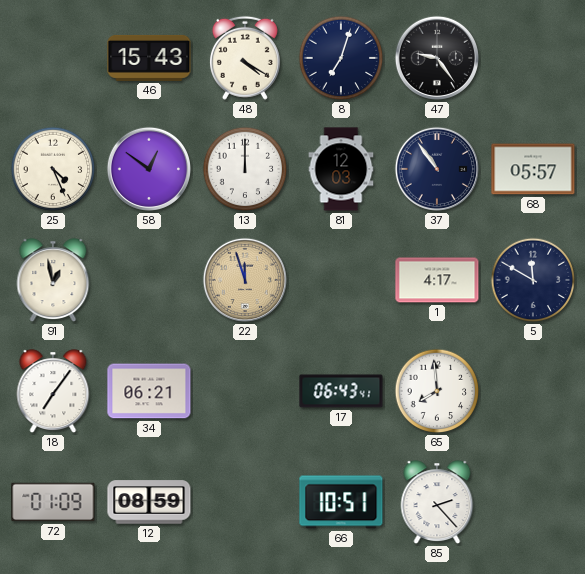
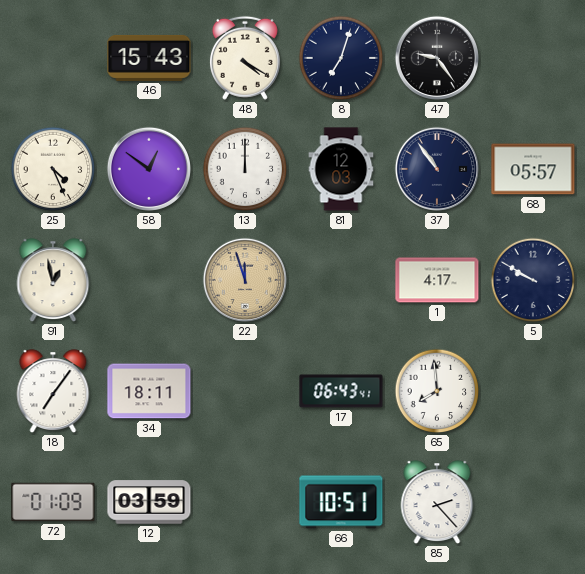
5: 11:50 -> 9:50 (533, 280)
34: 06:21 -> 18:11 (149, 391)
12: 08:59 -> 03:59 (149, 502)
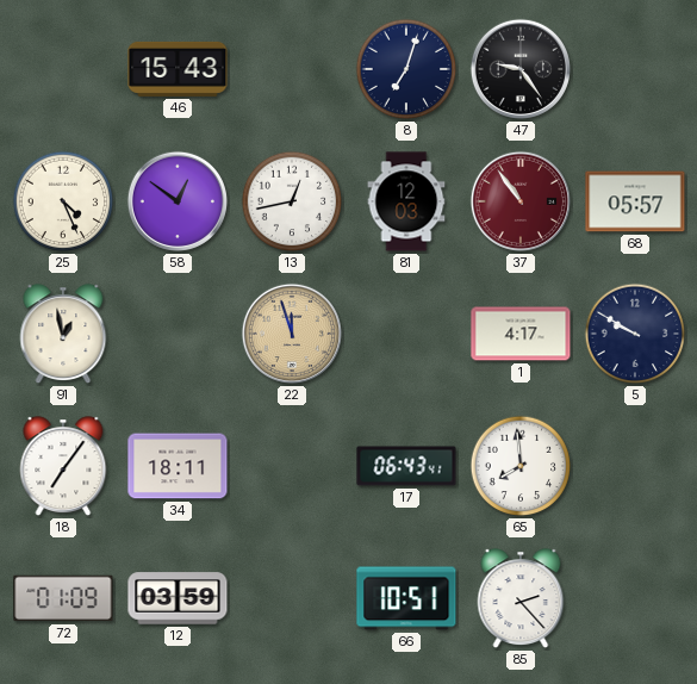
48: 4:20 -> none (245, 58)
13: 12:00 -> 12:43 (292, 201)
37 dial: navy -> burgundy (521, 201)
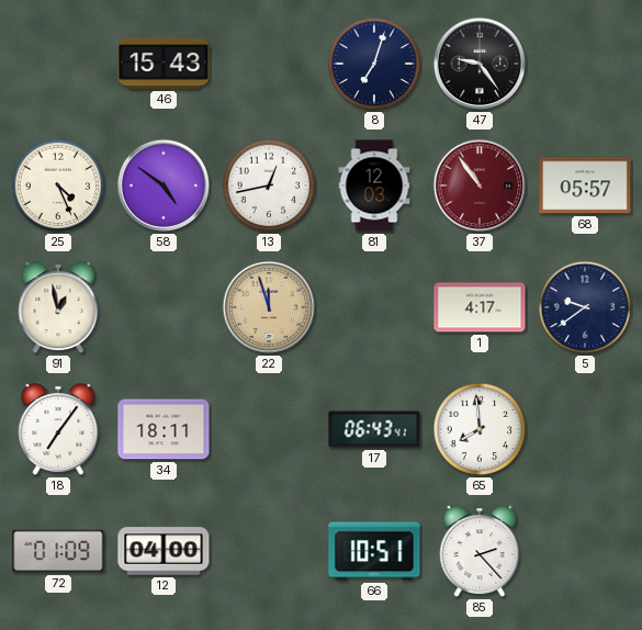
58: 12:51 -> 4:51 (164, 185)
5: 9:50 -> 9:39 (585, 307)
12: 03:59 -> 04:00 (164, 551)
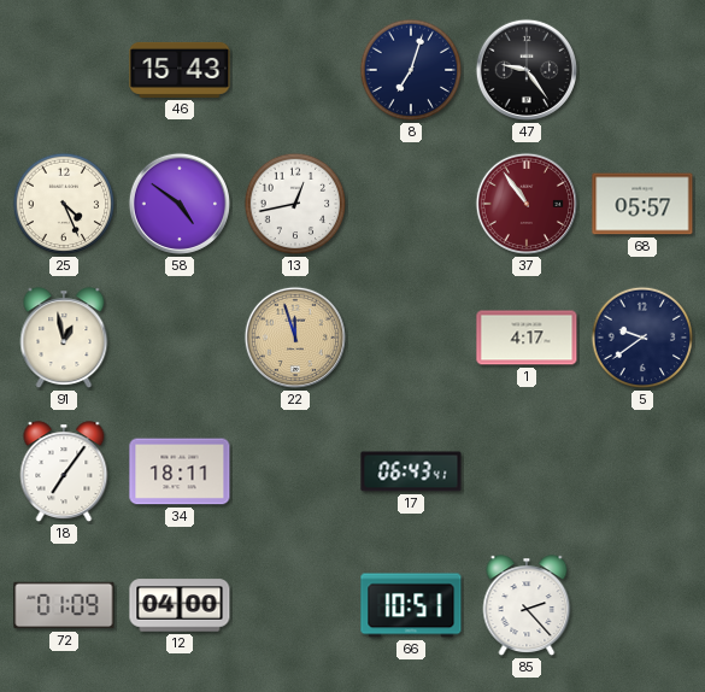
81: 12:03 -> none (374, 185)
65: 7:59 -> none (480, 429)
